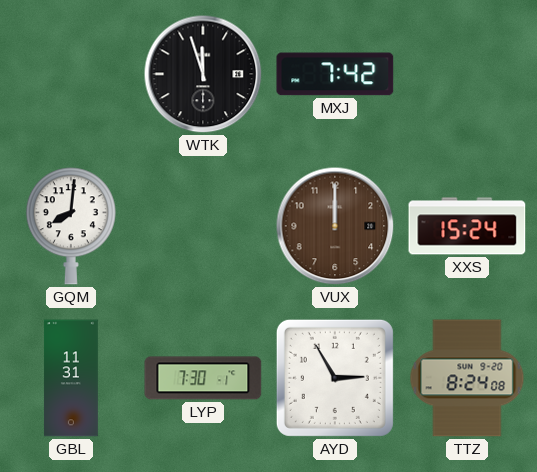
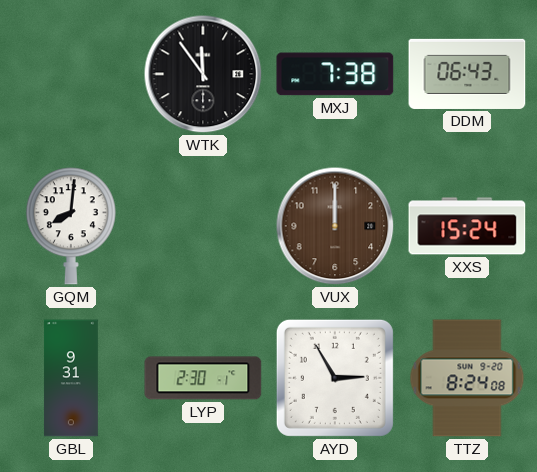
WTK: 11:57 -> 11:54 (203, 74)
MXJ: 7:42 -> 7:38 (335, 74)
DDM: none -> 06:43 (467, 74)
GBL: 11:31 -> 9:31 (71, 378)
LYP: 7:30 -> 2:30 (203, 378)
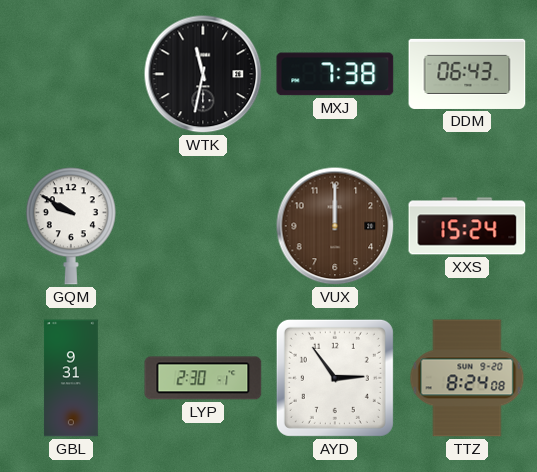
WTK: 11:54 -> 11:32 (203, 74)
GQM: 8:01 -> 9:50 (71, 226)
AYD: 2:55 -> 2:54 (335, 378)
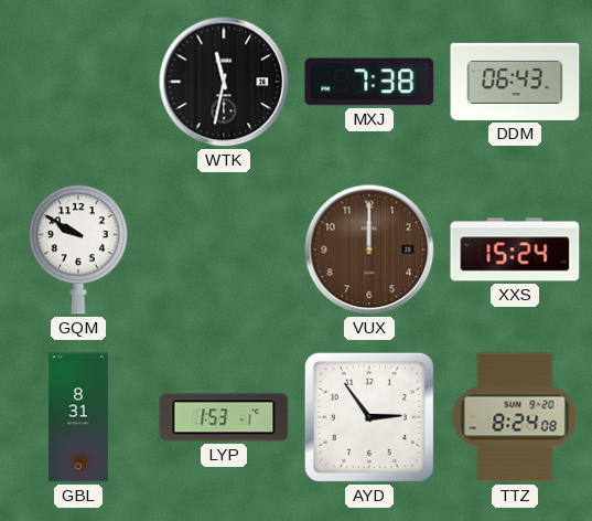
GBL: 9:31 -> 8:31 (78, 417)
LYP: 2:30 -> 1:53 (224, 417)
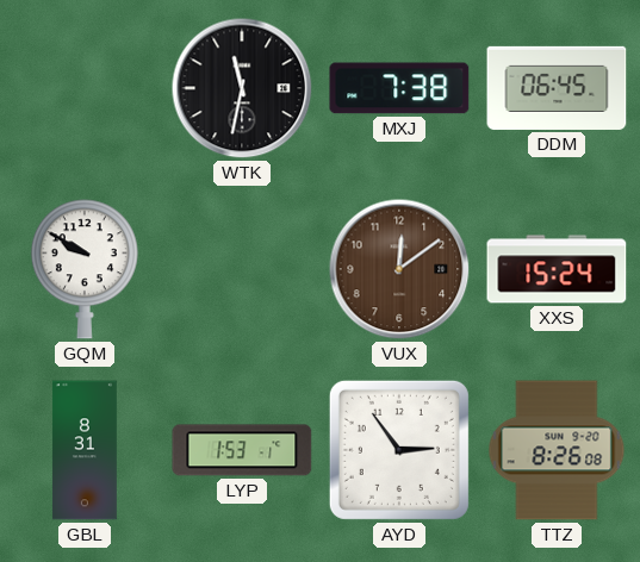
DDM: 06:43 -> 06:45 (557, 88)
VUX: 12:00 -> 12:09 (399, 269)
TTZ: 8:24 -> 8:26 (557, 450)
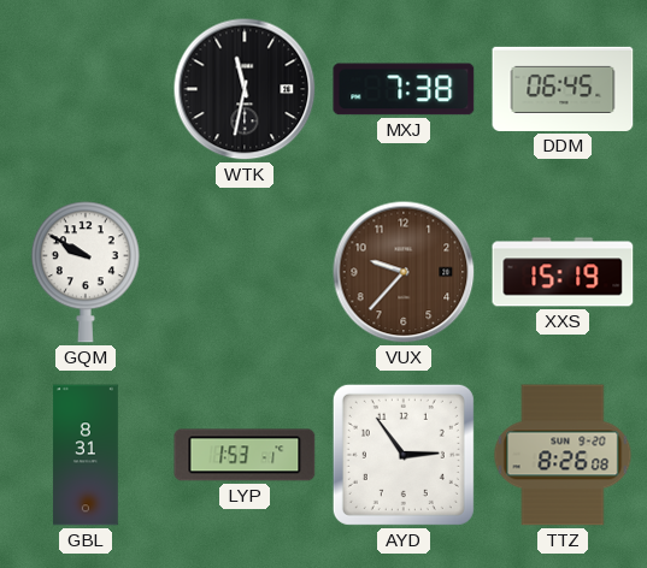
VUX: 12:09 -> 9:37 (404, 272)
XXS: 15:24 -> 15:19 (563, 272)
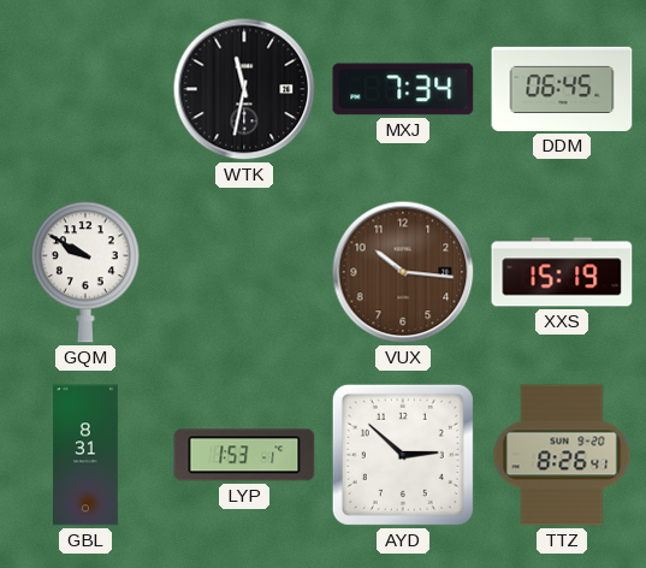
MXJ: 7:38 -> 7:34 (403, 89)
VUX: 9:37 -> 10:16 (403, 272)
AYD: 2:54 -> 2:52 (403, 455)
TTZ: 8:26:08 -> 8:26:41 (562, 455)
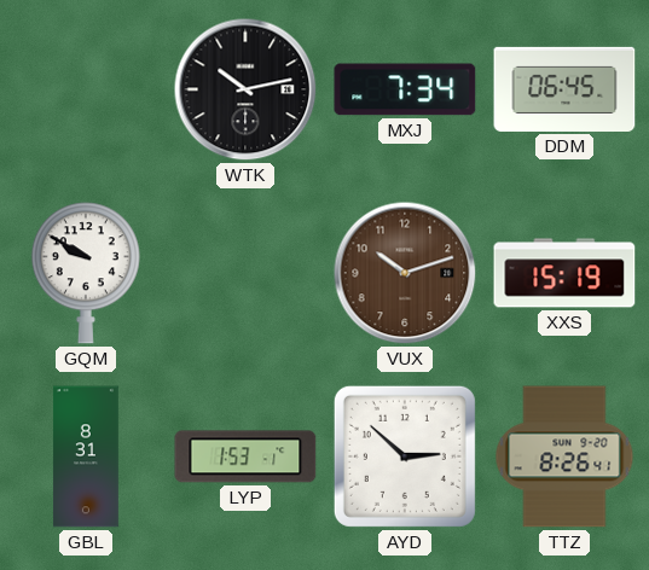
WTK: 11:32 -> 10:13 (245, 89)
VUX: 10:16 -> 10:12 (405, 273)
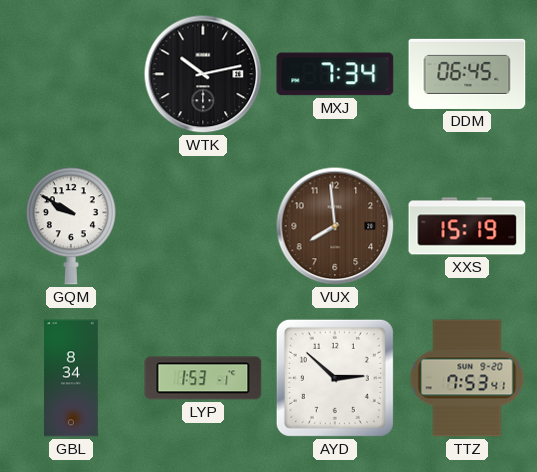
VUX: 10:12 -> 7:59 (335, 226)
GBL: 8:31 -> 8:34 (71, 378)
TTZ: 8:26 -> 7:53 (467, 378)
